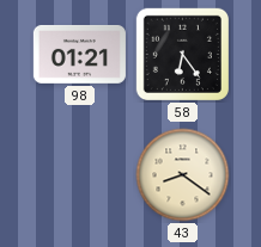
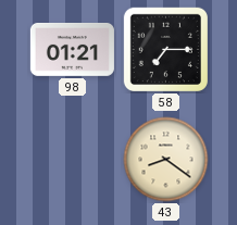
58: 6:24 -> 7:15 (165, 49)
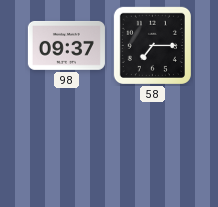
98: 01:21 -> 09:37 (66, 45)
43: 8:21 -> none (166, 160)
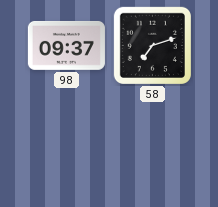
58: 7:15 -> 7:12 (152, 45)
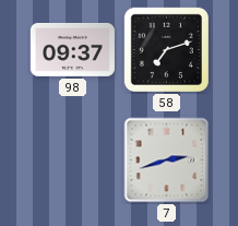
7: none -> 2:42 (167, 160)
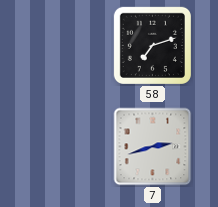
98: 09:37 -> none (72, 49)
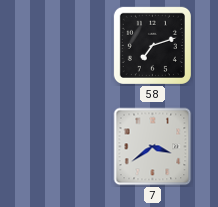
7: 2:42 -> 3:39 (153, 147)
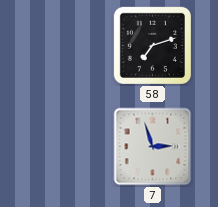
7: 3:39 -> 2:57 (153, 147)
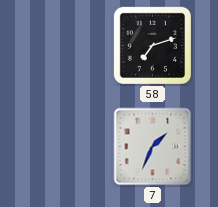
7: 2:57 -> 1:34 (153, 147)
